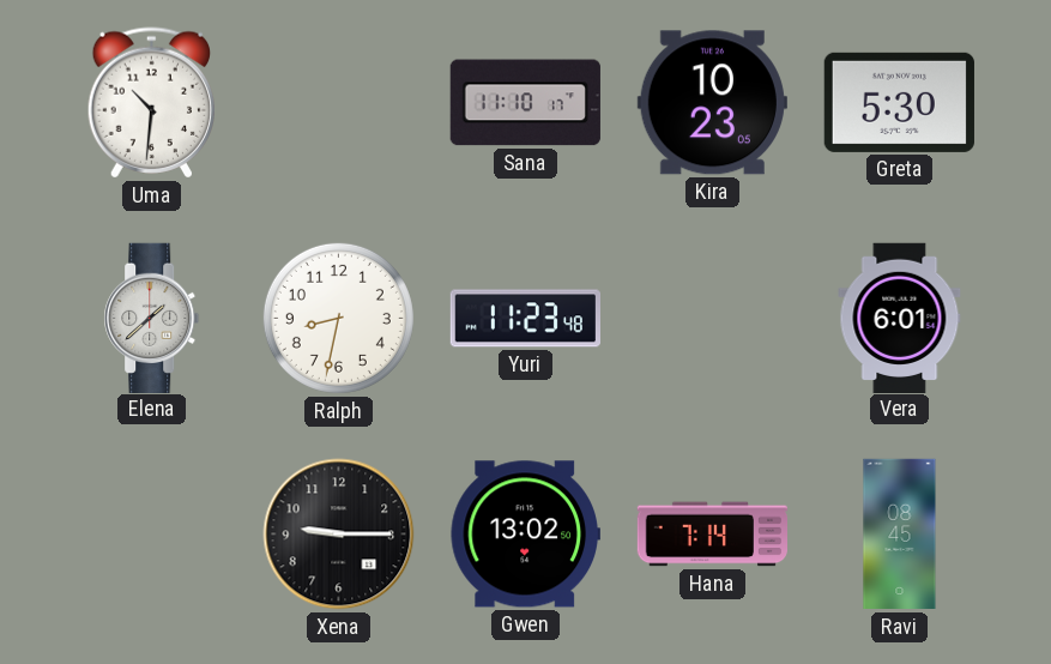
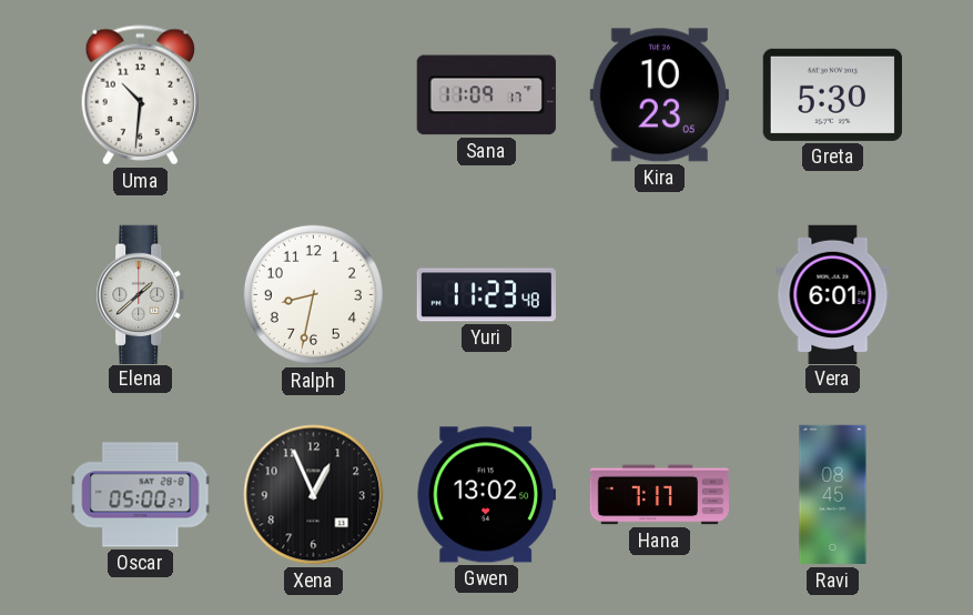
Sana: 11:10 -> 11:09 (486, 95)
Oscar: none -> 05:00 (141, 495)
Xena: 9:15 -> 12:56 (314, 495)
Hana: 7:14 -> 7:17 (659, 495)
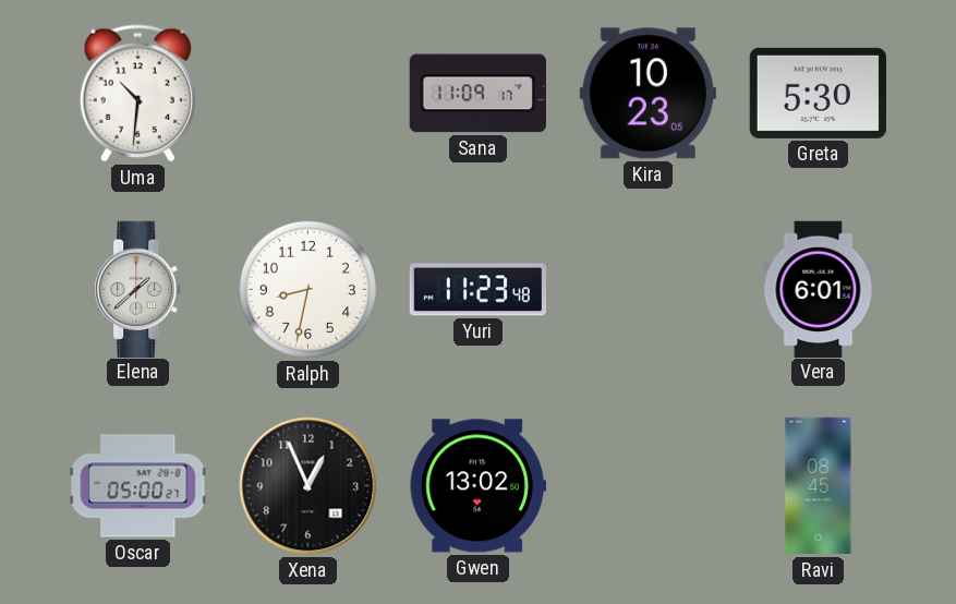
Hana: 7:17 -> none (659, 495)
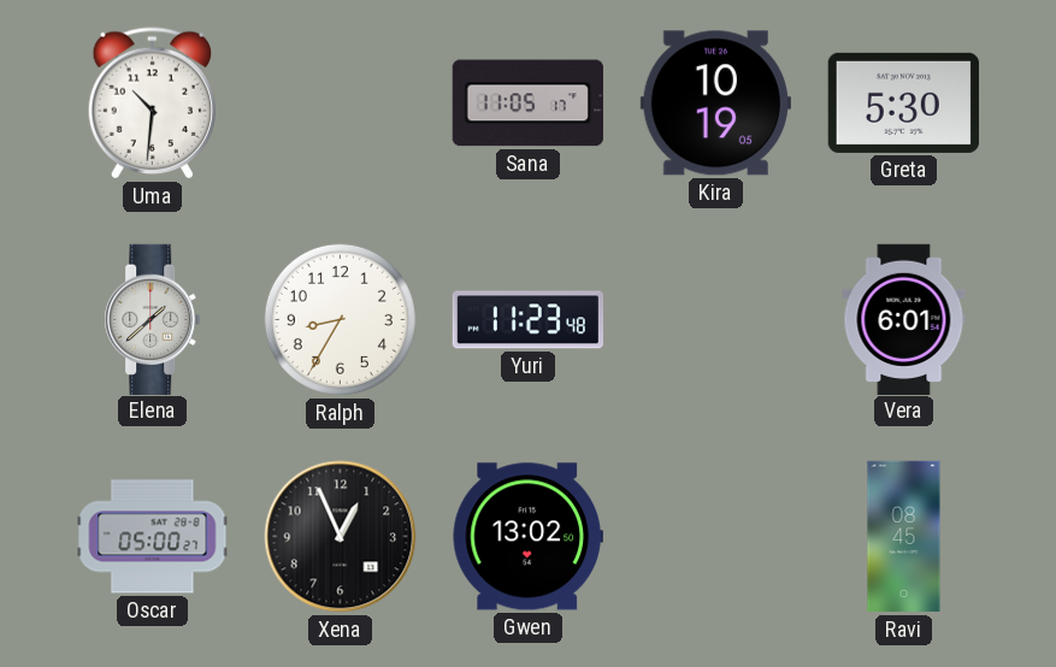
Sana: 11:09 -> 11:05 (527, 104)
Kira: 10:23 -> 10:19 (715, 104)
Ralph: 8:32 -> 8:35 (340, 319)
